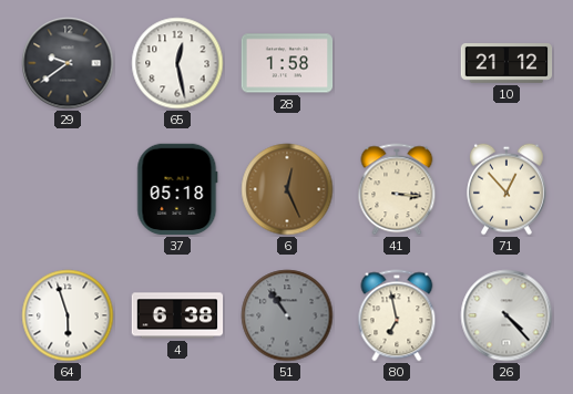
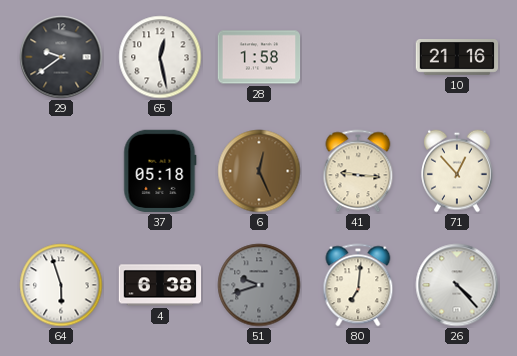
10: 21:12 -> 21:16 (457, 58)
41: 3:16 -> 9:16 (358, 171)
51: 10:54 -> 9:42 (259, 285)
80: 6:58 -> 7:01 (358, 285)
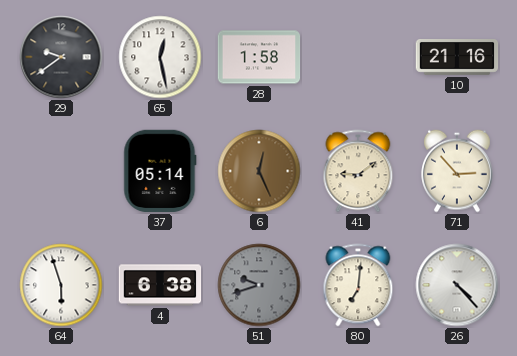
37: 05:18 -> 05:14 (160, 171)
41: 9:16 -> 9:09 (358, 171)
71: 12:53 -> 2:53 (458, 171)
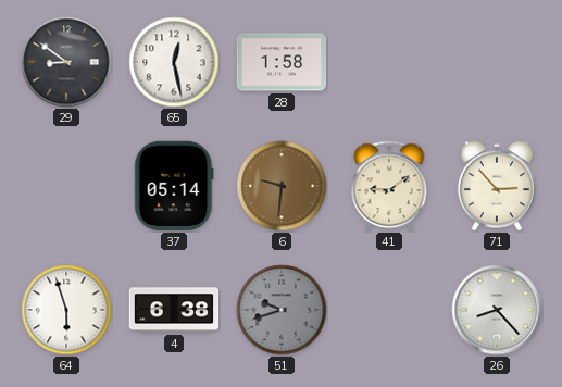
29: 9:39 -> 8:51 (66, 62)
10: 21:16 -> none (457, 58)
6: 12:26 -> 9:31 (282, 186)
80: 7:01 -> none (358, 285)
26: 4:23 -> 8:23 (497, 310)
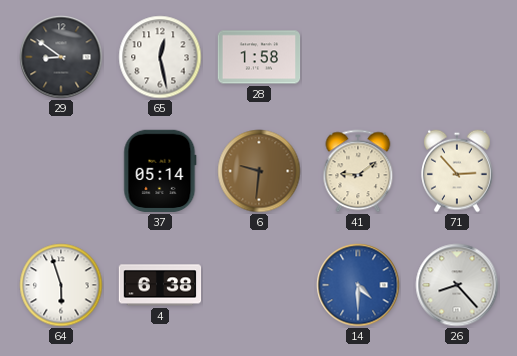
51: 9:42 -> none (282, 310)
14: none -> 4:30 (358, 285)
